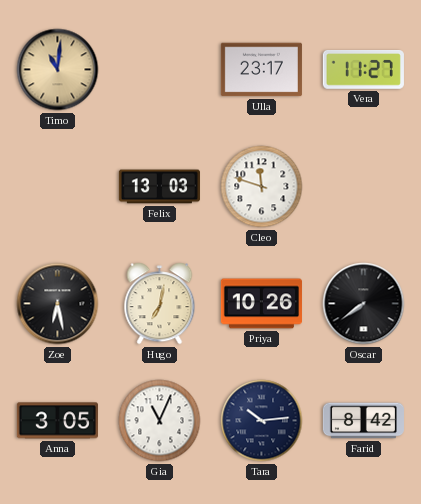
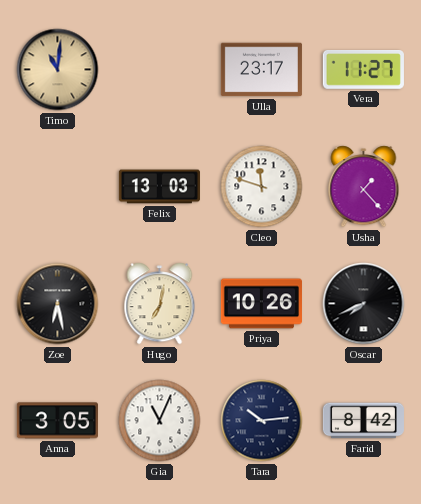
Usha: none -> 1:23 (364, 187)
Oscar: 7:39 -> 7:41 (364, 304)
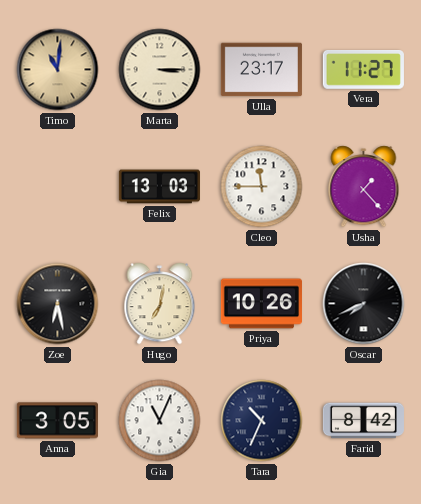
Marta: none -> 3:15 (160, 70)
Cleo: 11:48 -> 11:45 (262, 187)
Tara: 10:14 -> 10:34 (262, 421)
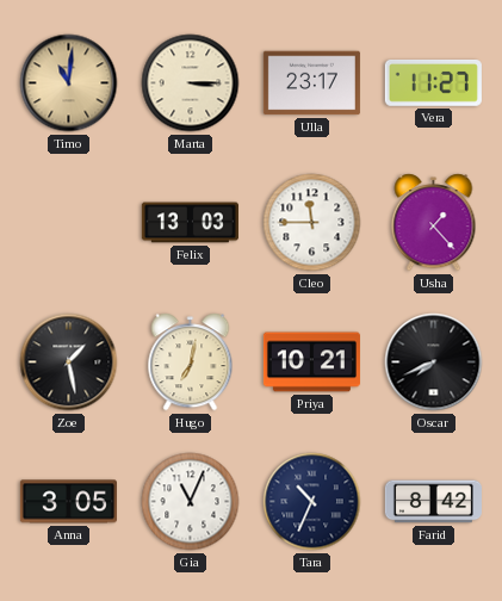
Zoe: 6:28 -> 1:28 (69, 363)
Priya: 10:26 -> 10:21 (311, 363)
